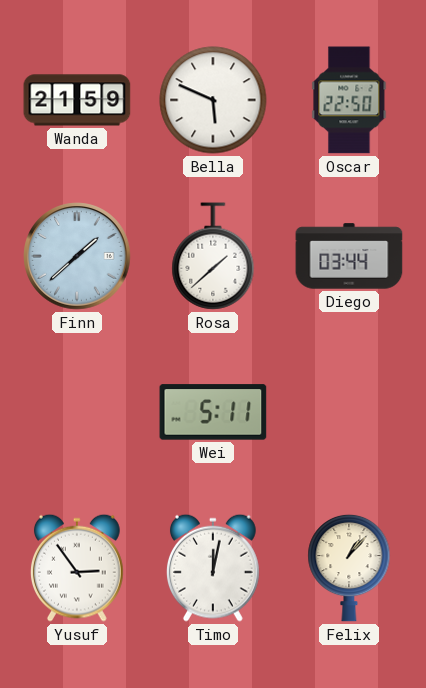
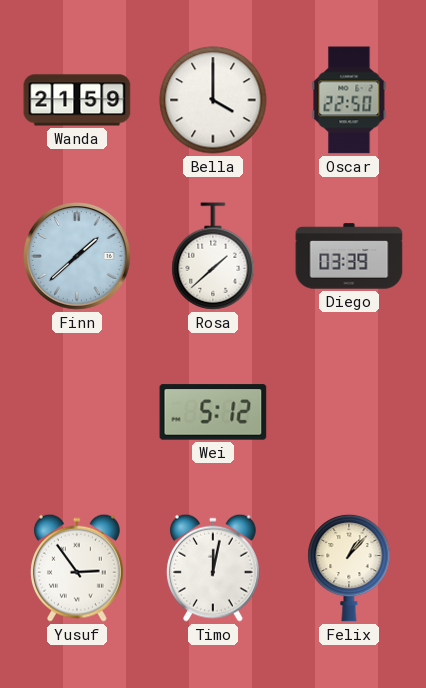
Bella: 5:49 -> 4:00 (213, 100)
Diego: 03:44 -> 03:39 (349, 256)
Wei: 5:11 -> 5:12 (213, 412)
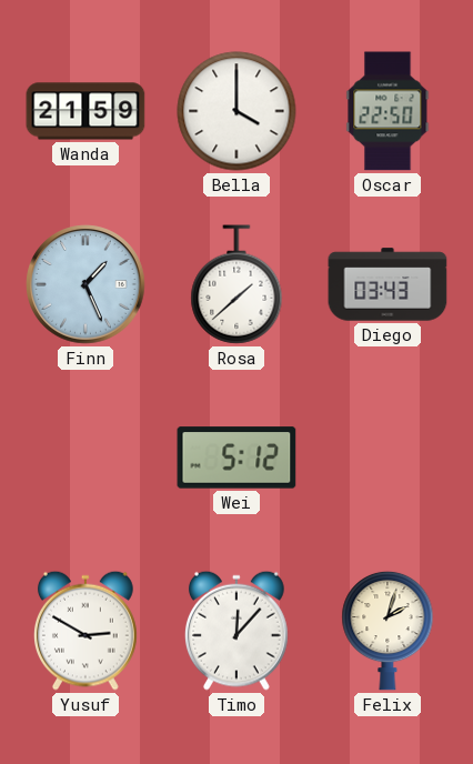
Finn: 1:38 -> 1:26 (85, 284)
Diego: 03:39 -> 03:43 (388, 284)
Yusuf: 2:54 -> 2:50 (85, 631)
Timo: 12:02 -> 12:07 (236, 631)
Felix: 1:07 -> 2:03 (388, 631)
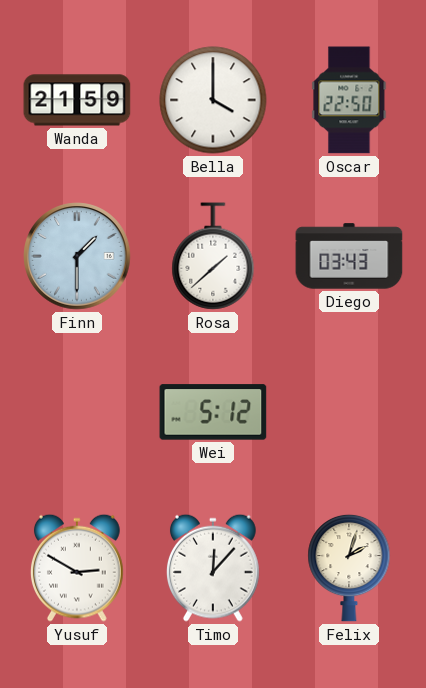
Finn: 1:26 -> 1:30 (77, 256)
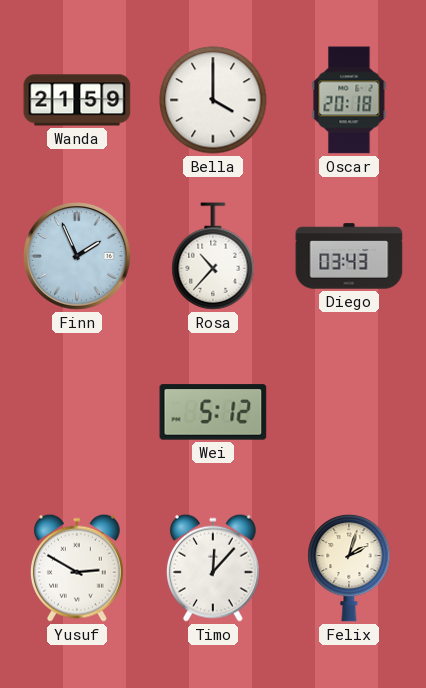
Oscar: 22:50 -> 20:18 (349, 100)
Finn: 1:30 -> 1:56 (77, 256)
Rosa: 1:38 -> 10:37 (213, 256)
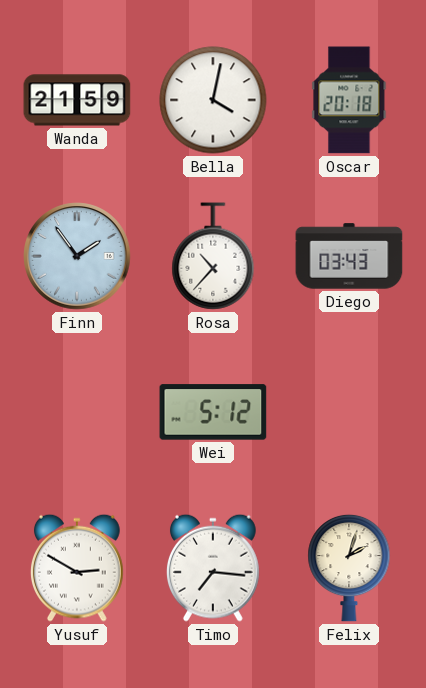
Bella: 4:00 -> 4:02 (213, 100)
Finn: 1:56 -> 1:54 (77, 256)
Timo: 12:07 -> 7:16 (213, 568)
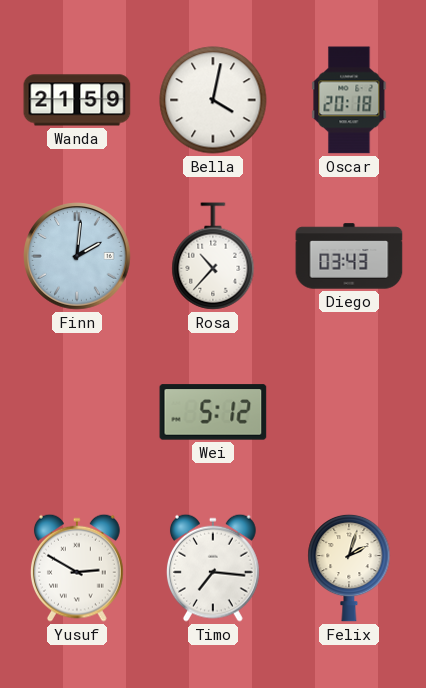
Finn: 1:54 -> 2:01 (77, 256)
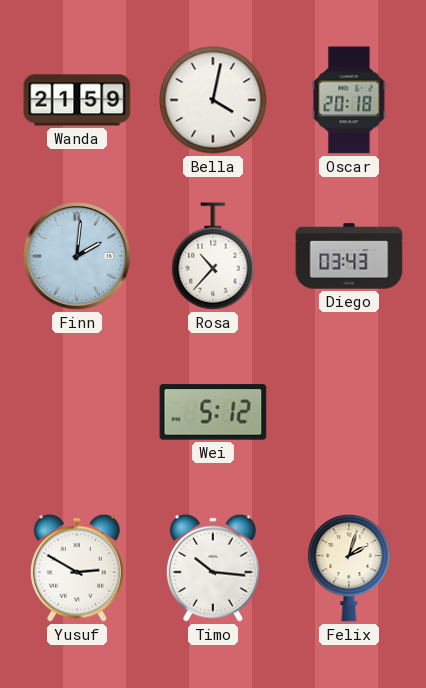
Timo: 7:16 -> 10:16 (213, 568)
